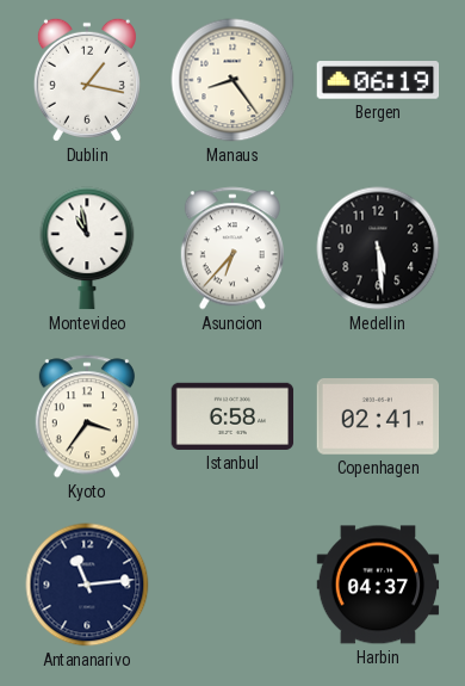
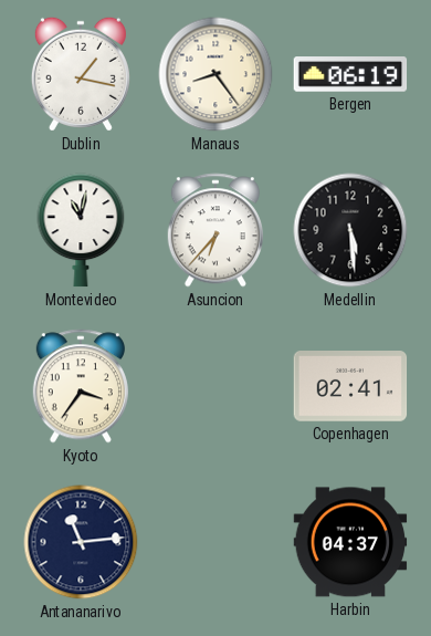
Montevideo: 10:58 -> 11:02 (81, 230)
Istanbul: 6:58 -> none (232, 416)
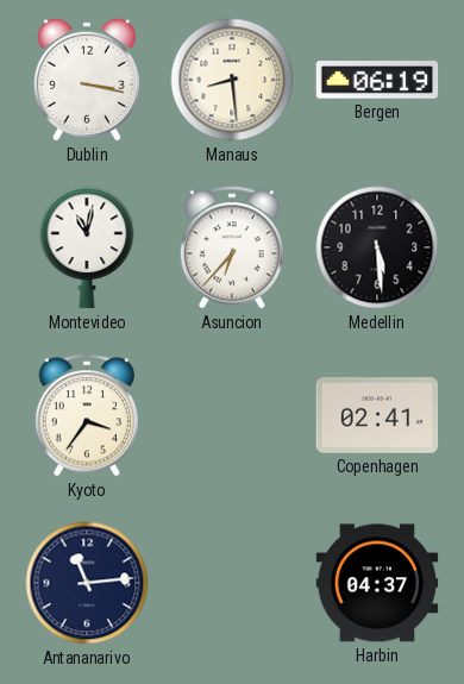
Dublin: 1:17 -> 3:17 (87, 80)
Manaus: 8:24 -> 8:29 (232, 80)
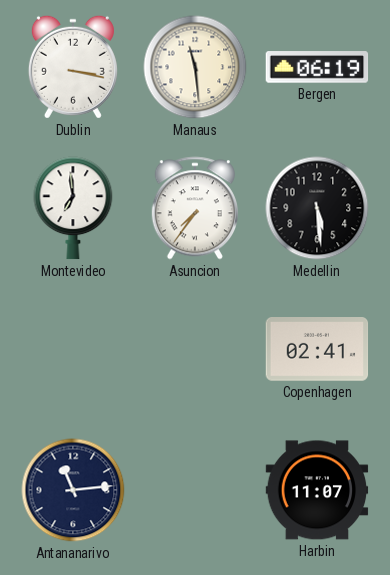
Manaus: 8:29 -> 11:29 (195, 67)
Montevideo: 11:02 -> 6:59 (73, 208)
Asuncion: 6:37 -> 7:36 (195, 208)
Kyoto: 3:36 -> none (87, 415)
Harbin: 04:37 -> 11:07 (317, 490)
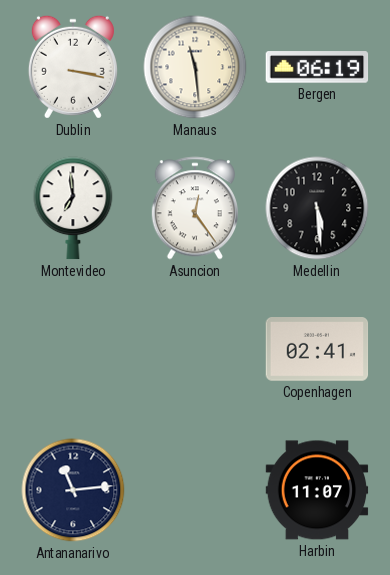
Asuncion: 7:36 -> 12:24 (195, 208)
